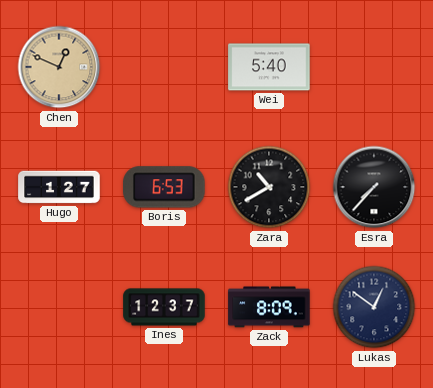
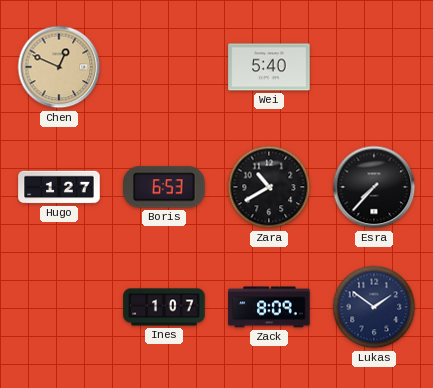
Ines: 12:37 -> 1:07 (164, 307)
Lukas: 12:51 -> 1:51 (374, 307)
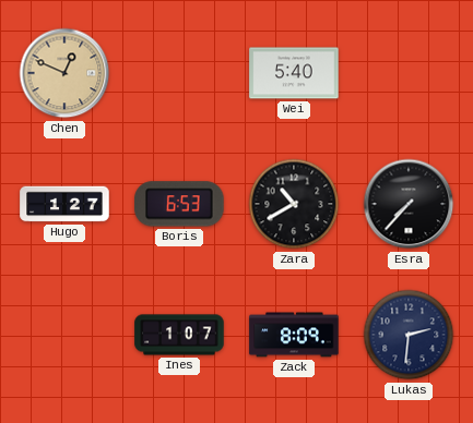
Lukas: 1:51 -> 2:31 (409, 335)
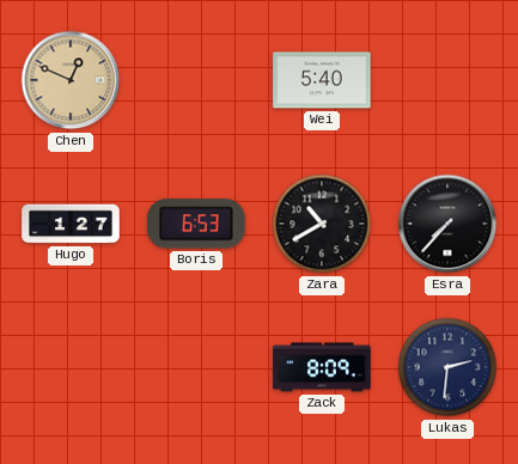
Ines: 1:07 -> none (179, 335)
